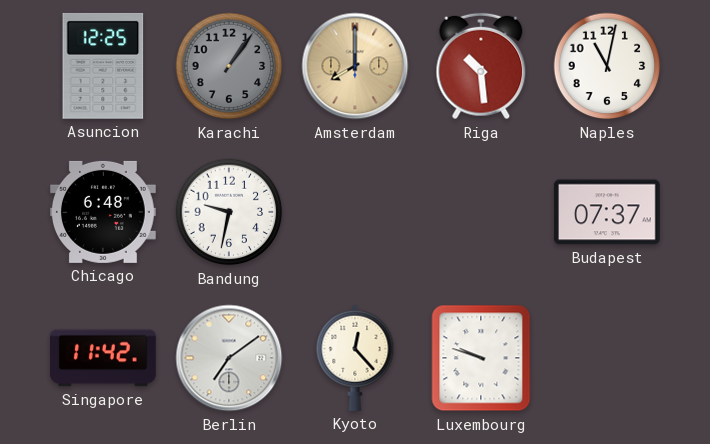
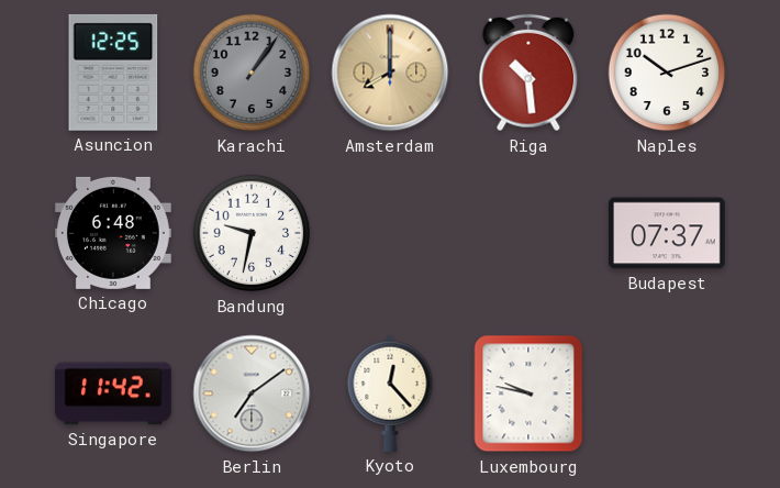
Naples: 11:02 -> 10:12 (667, 73)
Luxembourg: 9:48 -> 9:47 (528, 393)
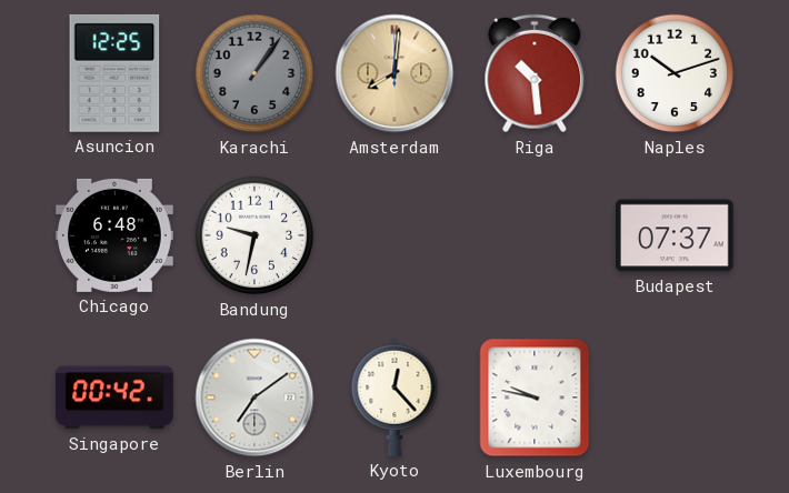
Amsterdam: 8:00 -> 8:01 (394, 73)
Singapore: 11:42 -> 00:42 (116, 398)
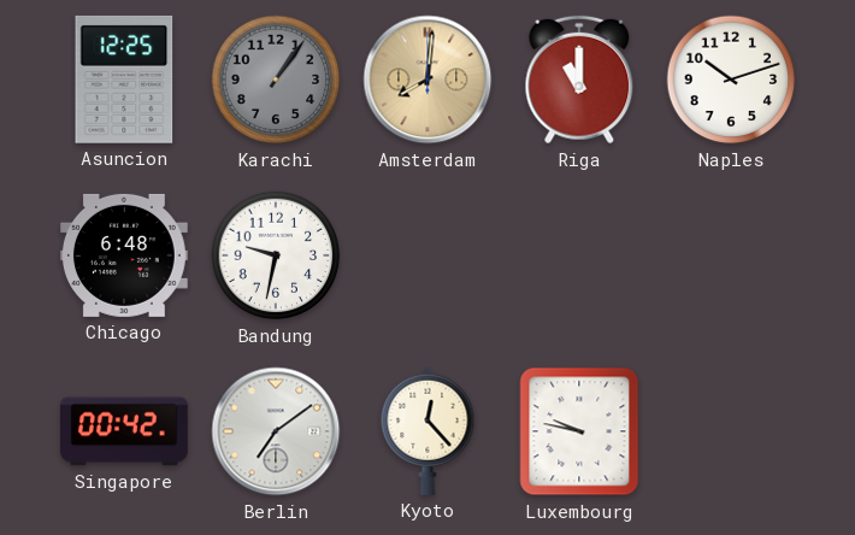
Riga: 10:29 -> 11:00 (579, 80)
Budapest: 07:37 -> none (675, 235)
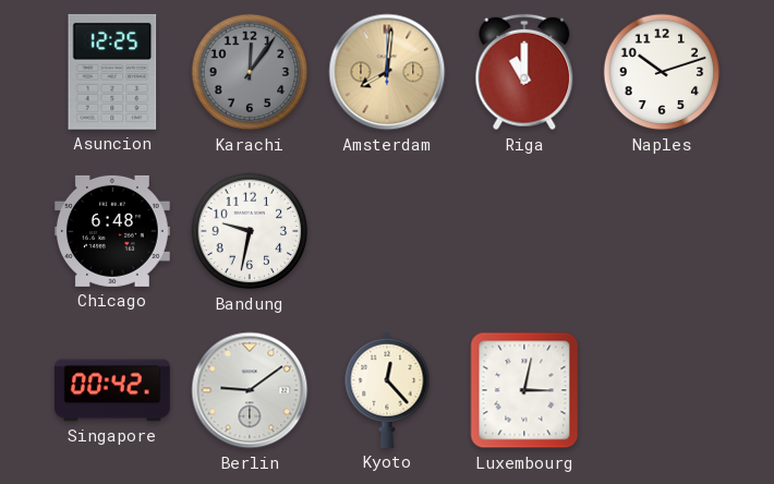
Karachi: 1:06 -> 12:06 (250, 72)
Berlin: 7:09 -> 9:09 (250, 390)
Luxembourg: 9:47 -> 3:02 (524, 390)
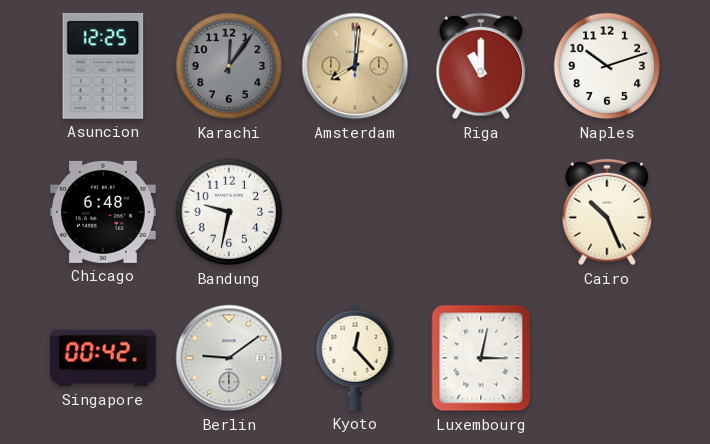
Cairo: none -> 10:26 (607, 212)
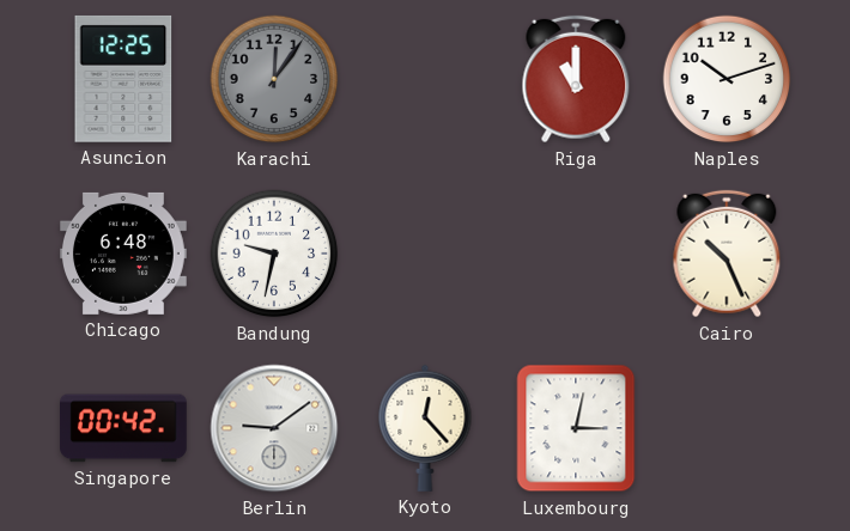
Amsterdam: 8:01 -> none (355, 66)
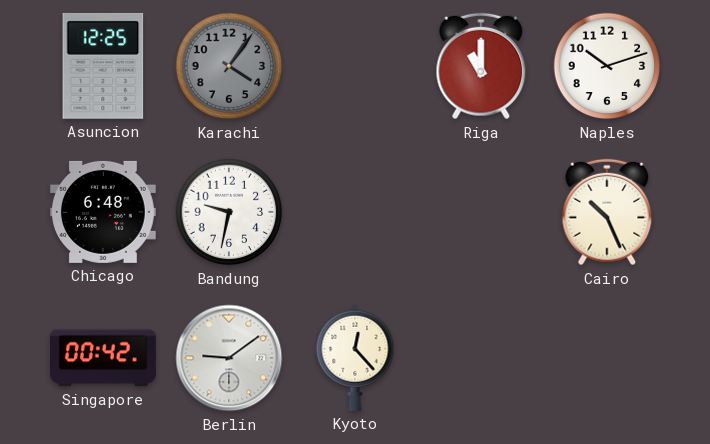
Karachi: 12:06 -> 4:06 (229, 66)
Luxembourg: 3:02 -> none (576, 428)
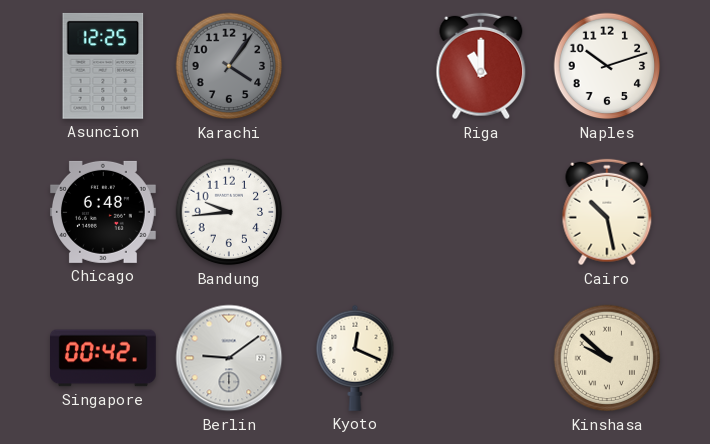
Bandung: 9:32 -> 9:44 (229, 212)
Cairo: 10:26 -> 10:28 (607, 212)
Kyoto: 12:23 -> 12:19 (355, 358)
Kinshasa: none -> 9:52 (607, 358)
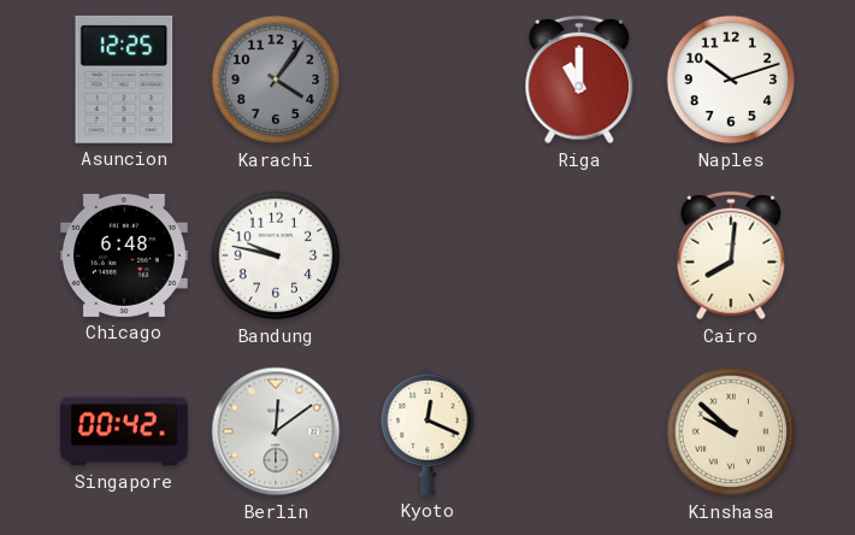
Bandung: 9:44 -> 9:47 (276, 255)
Cairo: 10:28 -> 8:01 (731, 255)
Berlin: 9:09 -> 12:09 (276, 431)
